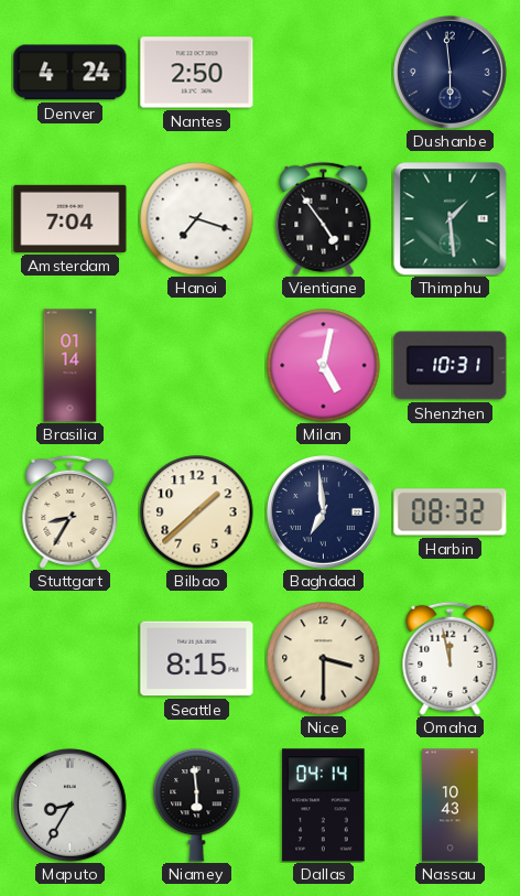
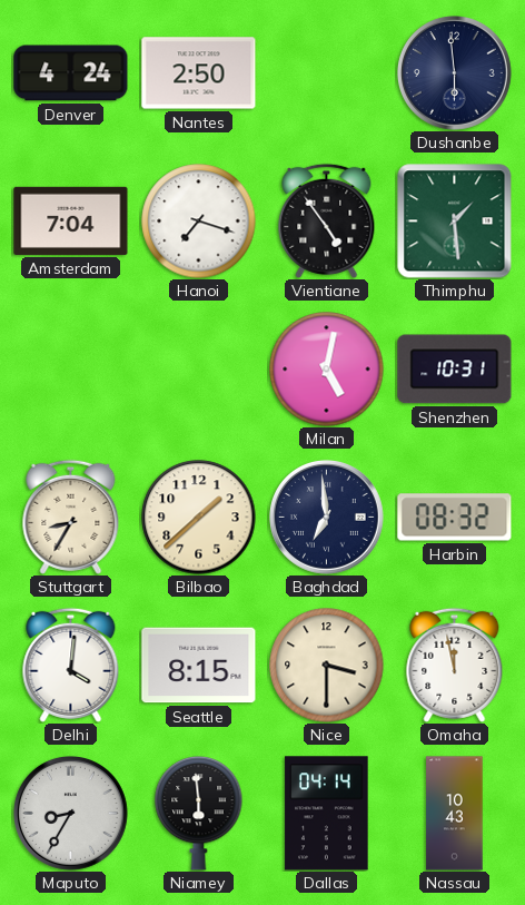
Brasilia: 01:14 -> none (71, 366)
Delhi: none -> 4:01 (71, 665)
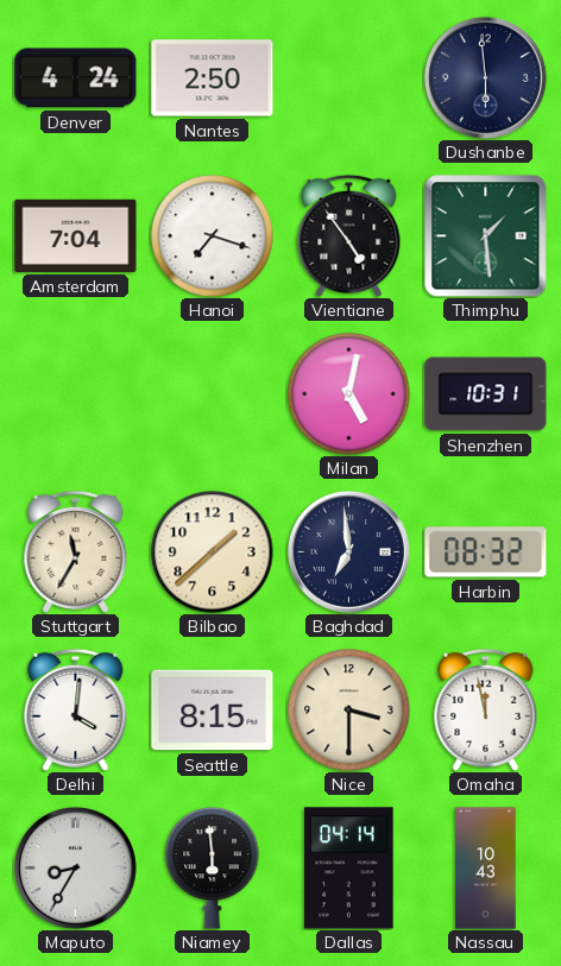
Stuttgart: 8:35 -> 11:35 (76, 551)
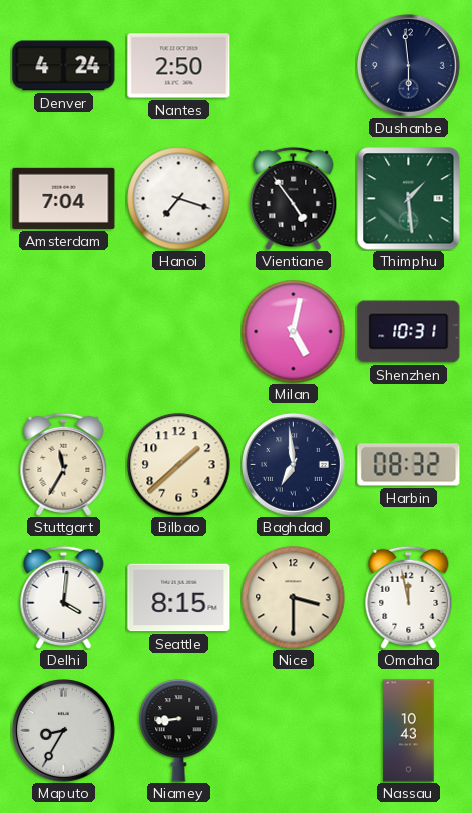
Niamey: 5:59 -> 8:44 (179, 731)
Dallas: 04:14 -> none (349, 869)
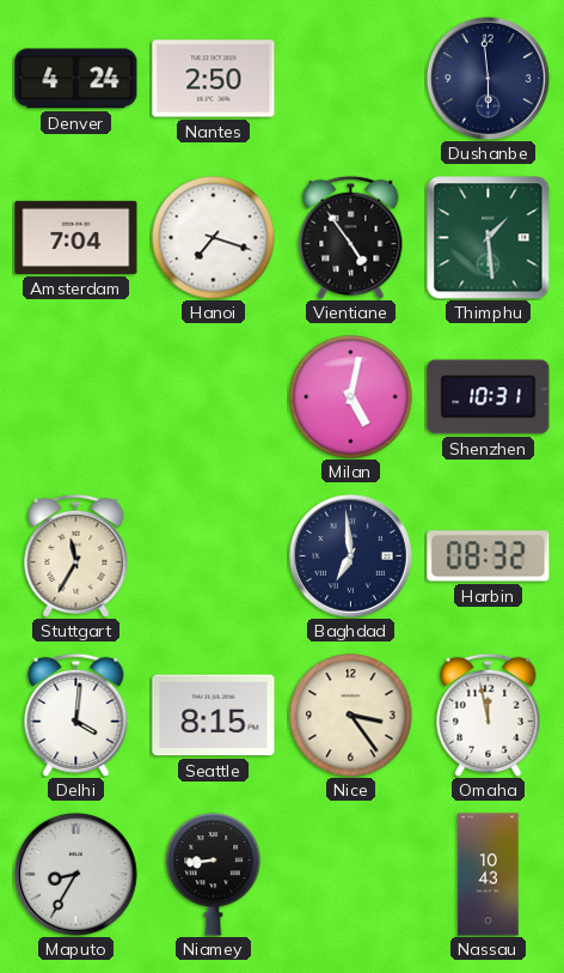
Bilbao: 1:38 -> none (179, 465)
Nice: 3:30 -> 3:24 (351, 716)
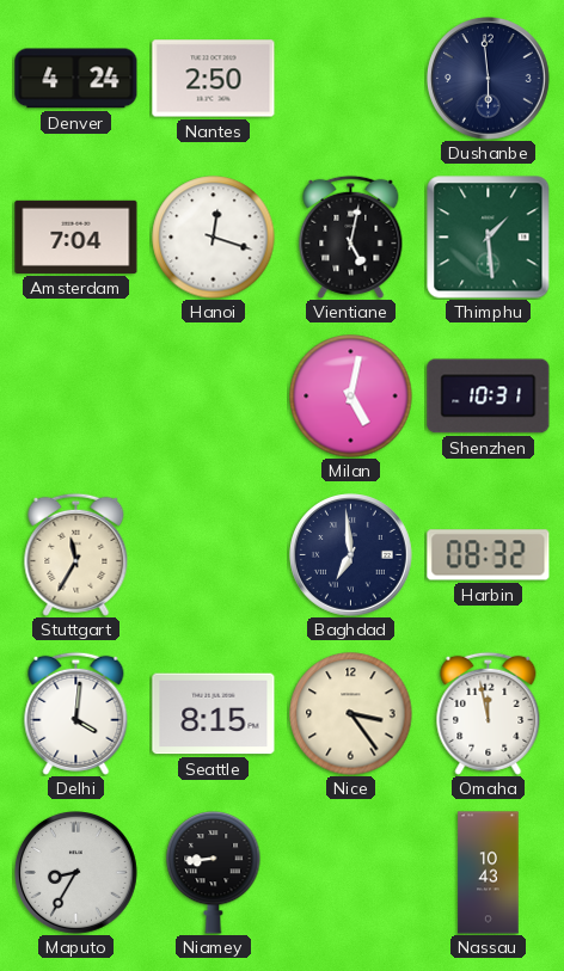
Hanoi: 7:18 -> 12:18 (214, 238)
Vientiane: 4:54 -> 5:02 (351, 236)
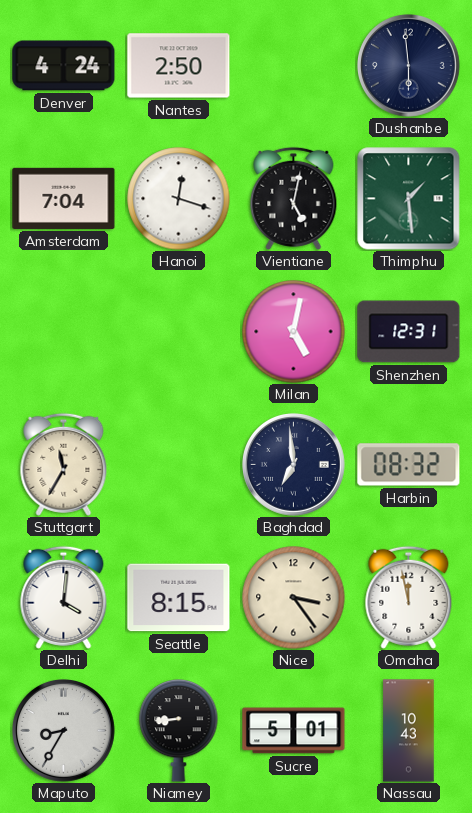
Shenzhen: 10:31 -> 12:31 (409, 332)
Sucre: none -> 5:01 (294, 731)
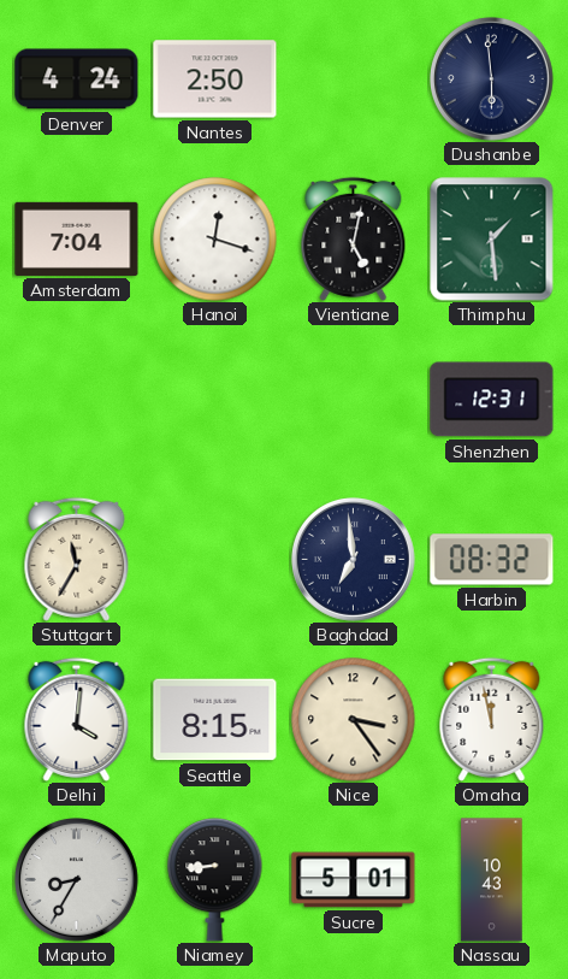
Milan: 5:02 -> none (294, 332)
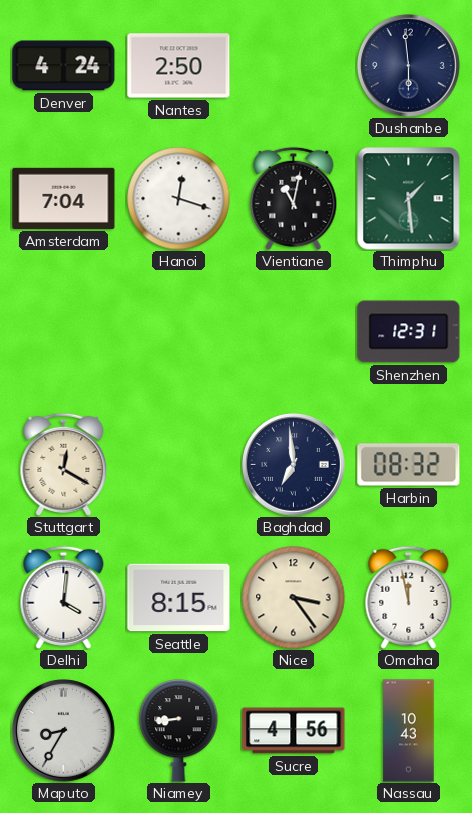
Vientiane: 5:02 -> 11:02 (294, 198)
Stuttgart: 11:35 -> 12:20 (64, 464)
Sucre: 5:01 -> 4:56 (294, 731)
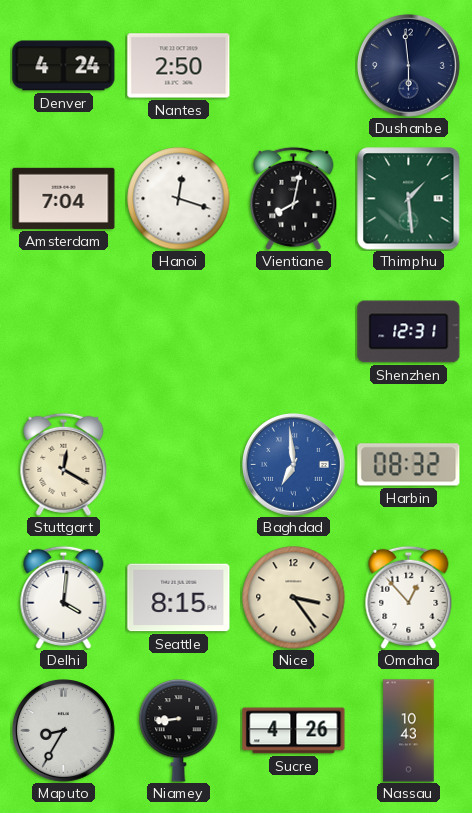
Vientiane: 11:02 -> 8:02 (294, 198)
Baghdad dial: navy -> blue (294, 465)
Omaha: 11:58 -> 12:53 (409, 597)
Sucre: 4:56 -> 4:26 (294, 731)
